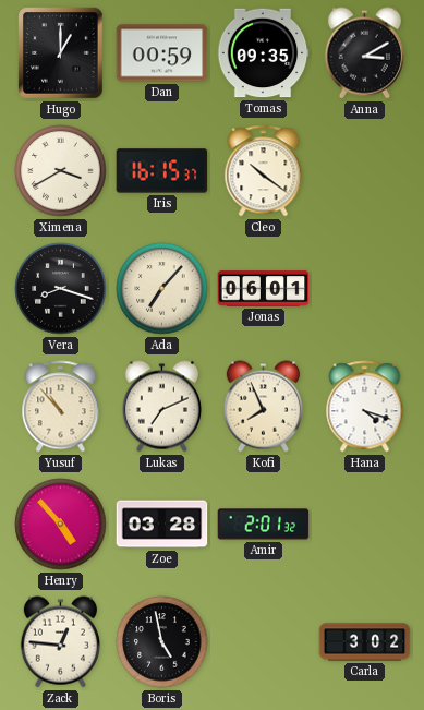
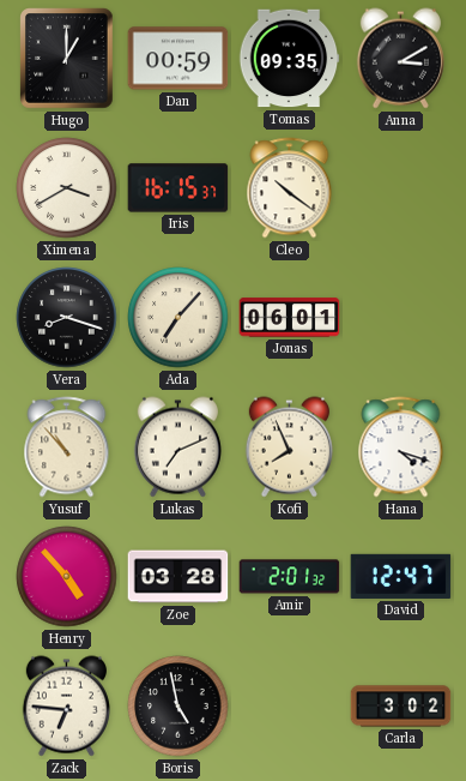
David: none -> 12:47 (401, 576)
Zack: 12:46 -> 6:46 (66, 707)
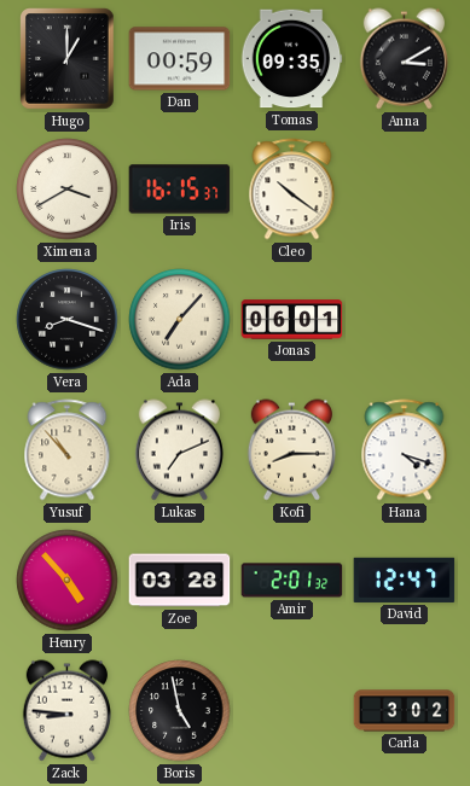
Kofi: 7:56 -> 8:15 (291, 450)
Zack: 6:46 -> 8:46 (66, 711)
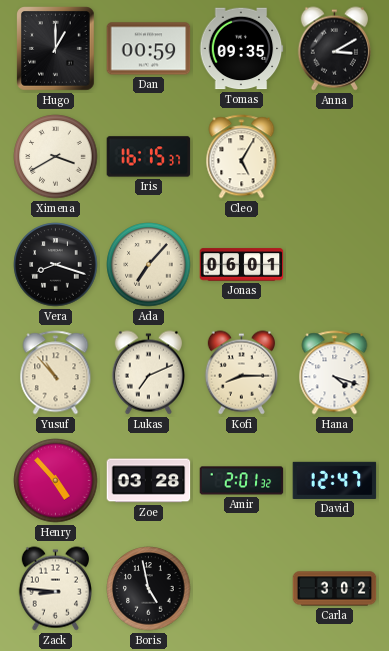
Cleo: 10:21 -> 5:05 (242, 157)
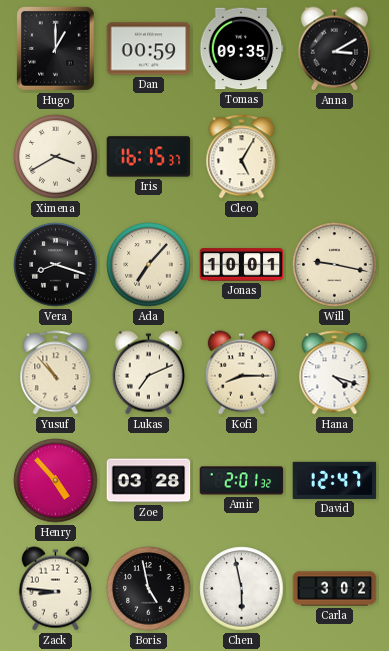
Jonas: 06:01 -> 10:01 (242, 265)
Will: none -> 9:17 (335, 265)
Chen: none -> 5:58 (242, 589)
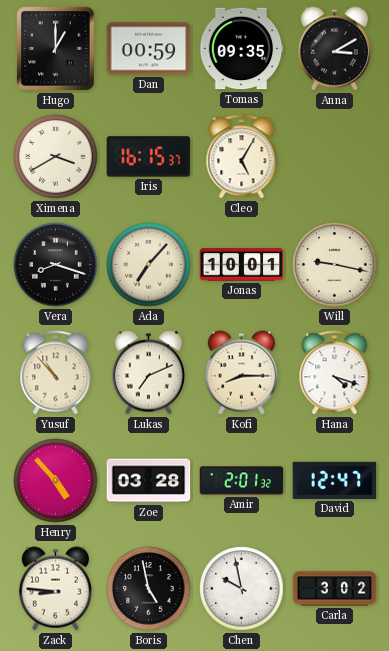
Chen: 5:58 -> 9:58 (242, 589)
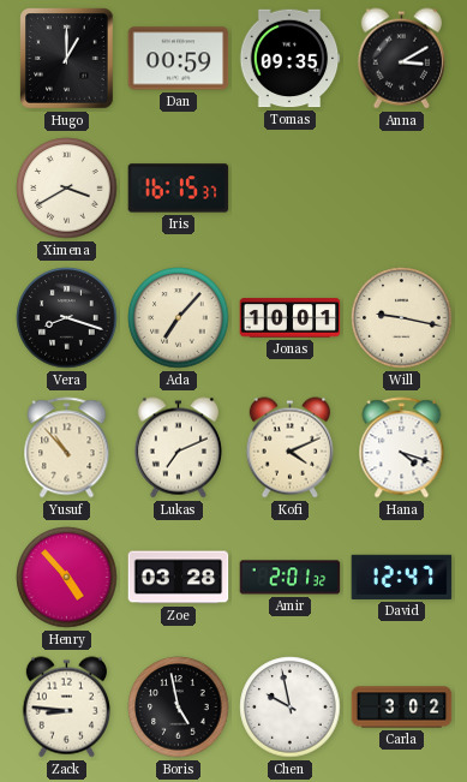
Cleo: 5:05 -> none (242, 157)
Kofi: 8:15 -> 4:11 (289, 448)
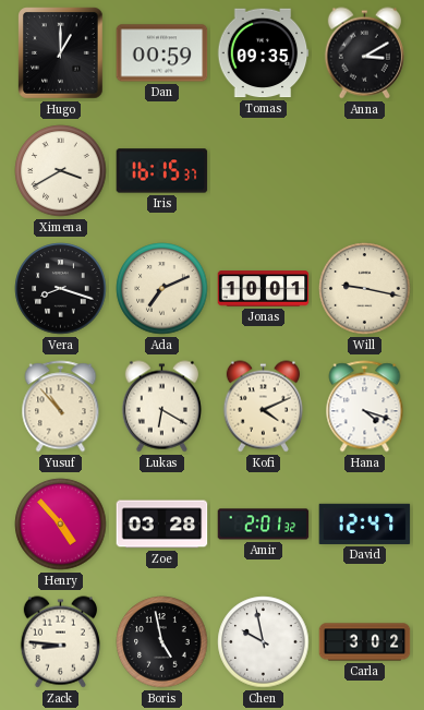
Ada: 7:07 -> 7:11 (162, 289)
Lukas: 7:11 -> 6:20 (161, 407)
